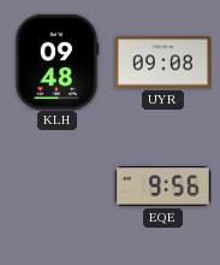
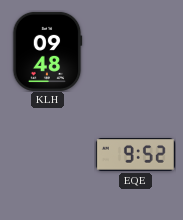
UYR: 09:08 -> none (162, 63)
EQE: 9:56 -> 9:52 (135, 155)
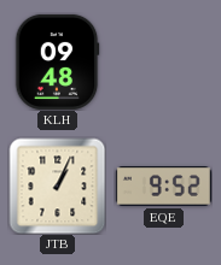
JTB: none -> 1:04 (57, 185)
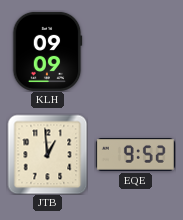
KLH: 09:48 -> 09:09 (47, 51)
JTB: 1:04 -> 12:59 (47, 154)
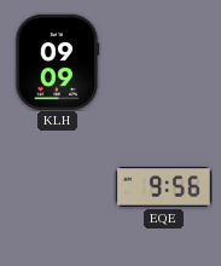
JTB: 12:59 -> none (47, 154)
EQE: 9:52 -> 9:56 (163, 187)
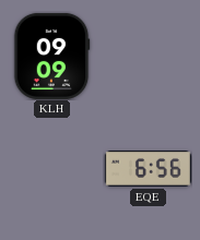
EQE: 9:56 -> 6:56 (148, 169)
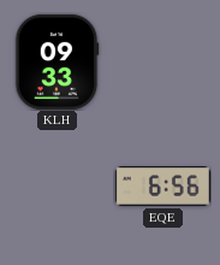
KLH: 09:09 -> 09:33 (57, 61)
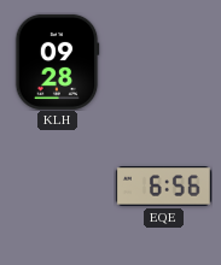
KLH: 09:33 -> 09:28 (57, 61)
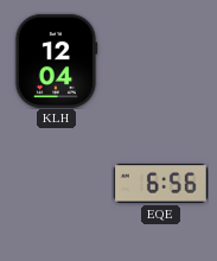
KLH: 09:28 -> 12:04 (56, 61)
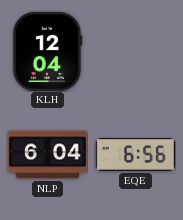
NLP: none -> 6:04 (47, 155)
